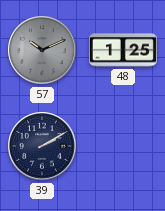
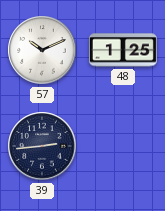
57 dial: grey -> white (42, 50)
39: 2:10 -> 2:44 (42, 146)
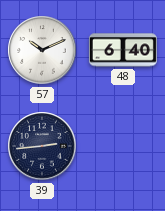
48: 1:25 -> 6:40 (123, 50)
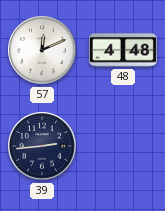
57: 10:11 -> 12:11 (42, 50)
48: 6:40 -> 4:48 (123, 50)
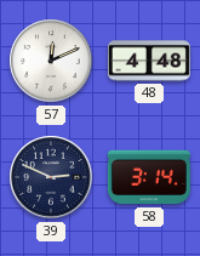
39: 2:44 -> 2:49 (51, 177)
58: none -> 3:14 (149, 177)
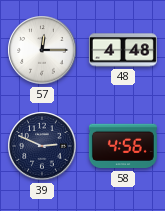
57: 12:11 -> 12:15 (42, 50)
58: 3:14 -> 4:56 (123, 146)
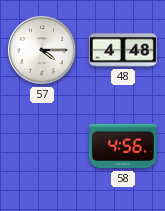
57: 12:15 -> 4:15 (42, 50)
39: 2:49 -> none (42, 146)
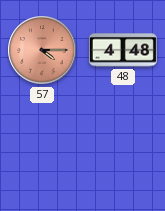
57 dial: white -> salmon (42, 50)
58: 4:56 -> none (123, 146)
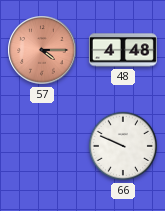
66: none -> 9:49 (123, 146)
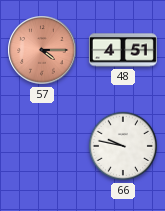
48: 4:48 -> 4:51 (123, 50)
66: 9:49 -> 9:47 (123, 146)
